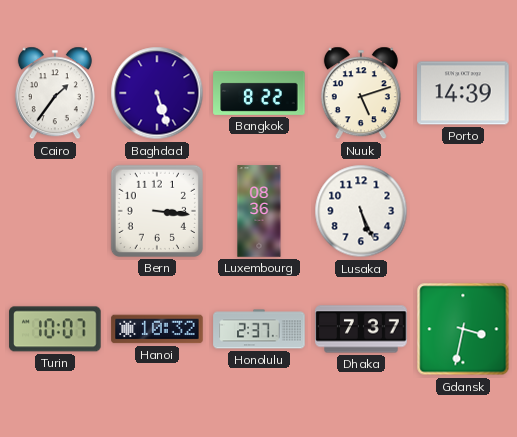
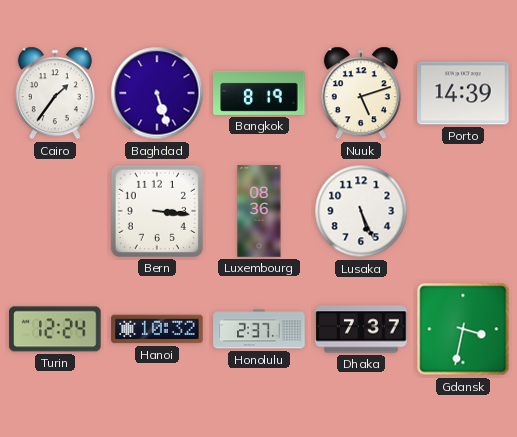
Bangkok: 8:22 -> 8:19 (259, 93)
Turin: 10:07 -> 12:24 (55, 329)
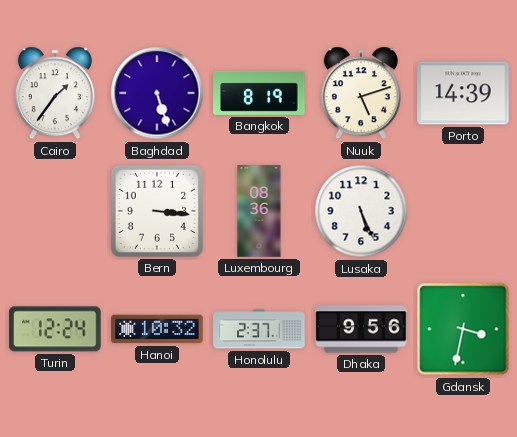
Dhaka: 7:37 -> 9:56 (361, 329)
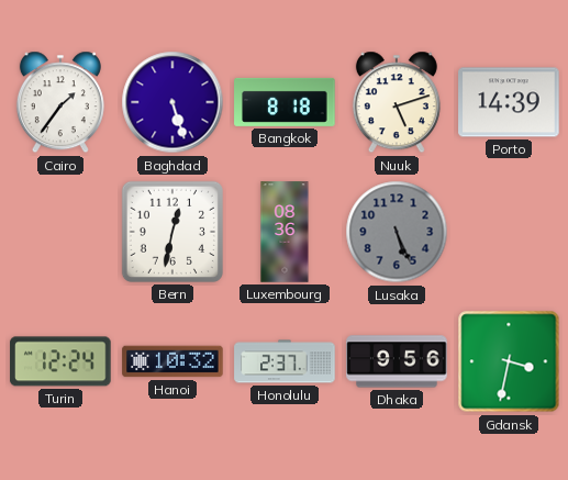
Bangkok: 8:19 -> 8:18 (285, 102)
Bern: 3:16 -> 12:32 (172, 232)
Lusaka dial: white -> grey (397, 232)
